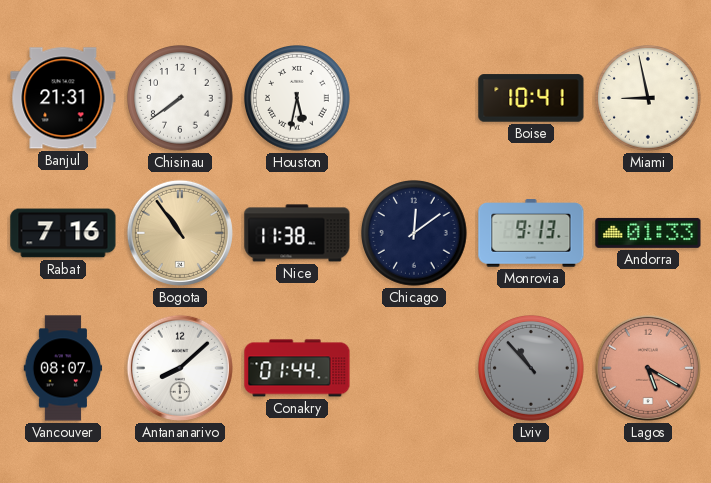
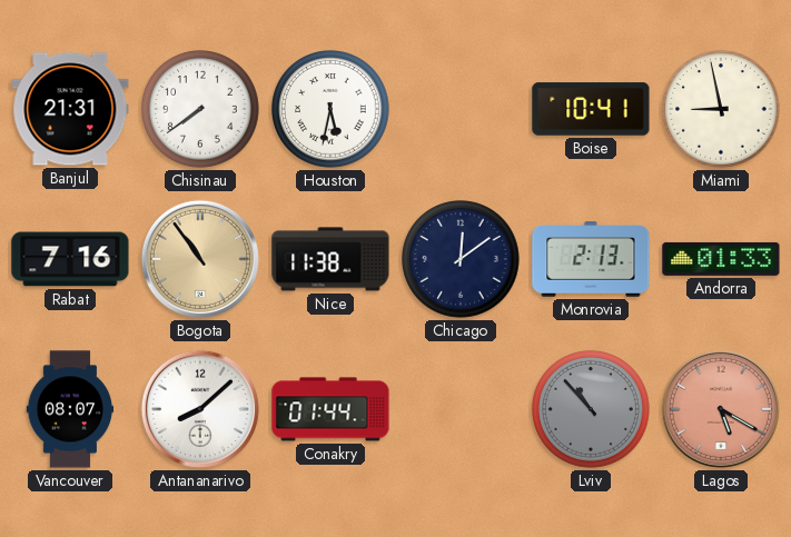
Monrovia: 9:13 -> 2:13 (591, 259)
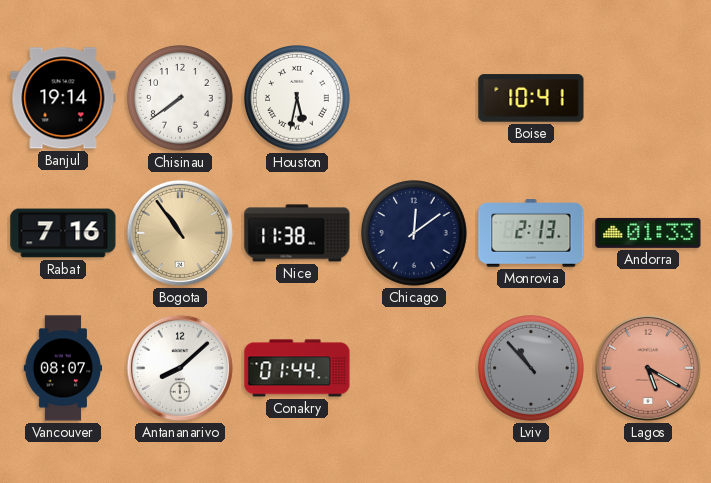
Banjul: 21:31 -> 19:14 (63, 98)
Miami: 8:58 -> none (722, 110)
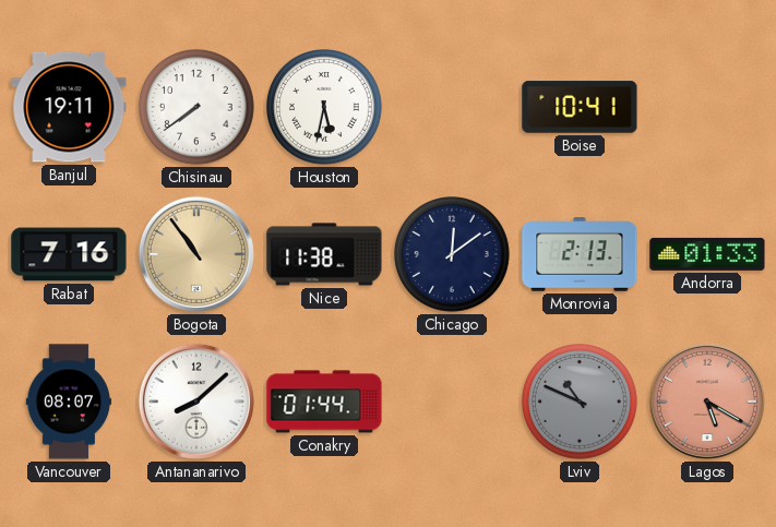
Banjul: 19:14 -> 19:11 (69, 107)
Lviv: 10:53 -> 10:49 (581, 403)
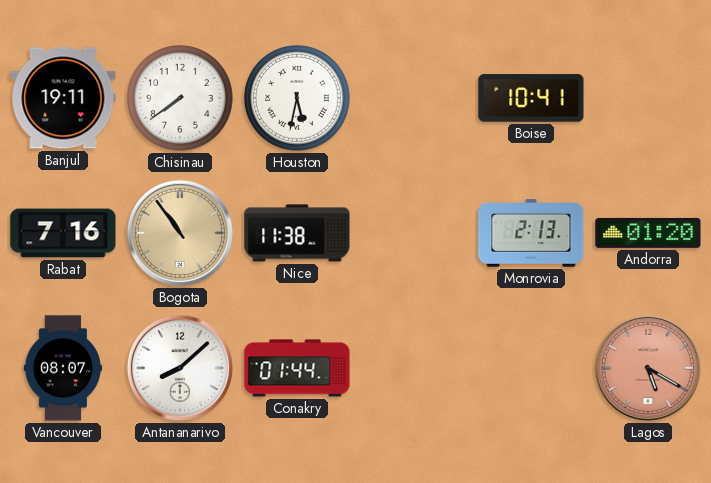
Chicago: 12:09 -> none (453, 255)
Andorra: 01:33 -> 01:20 (648, 233)
Lviv: 10:49 -> none (581, 403)
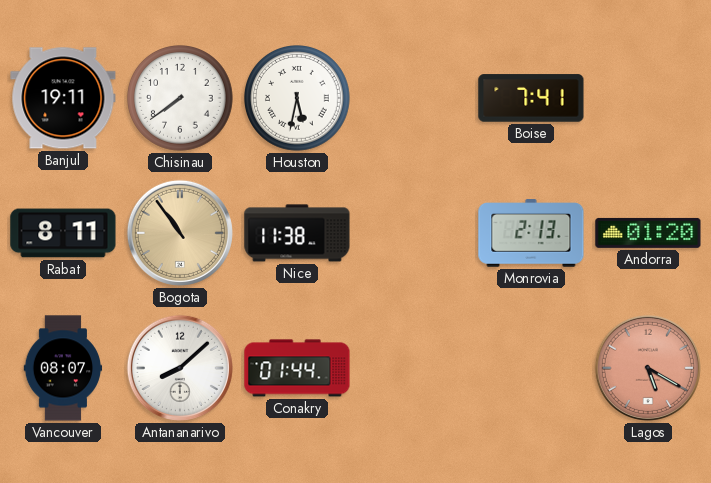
Boise: 10:41 -> 7:41 (531, 98)
Rabat: 7:16 -> 8:11 (63, 233)
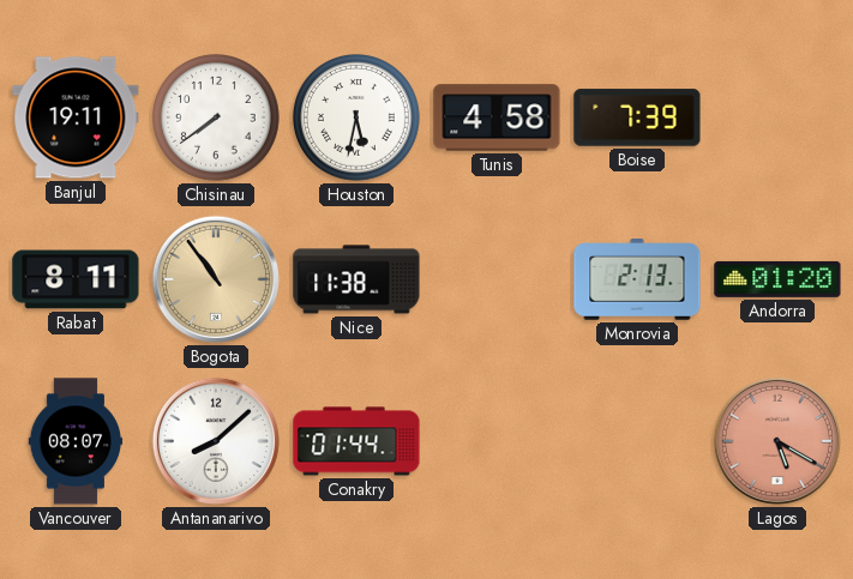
Tunis: none -> 4:58 (497, 117)
Boise: 7:41 -> 7:39 (637, 117)
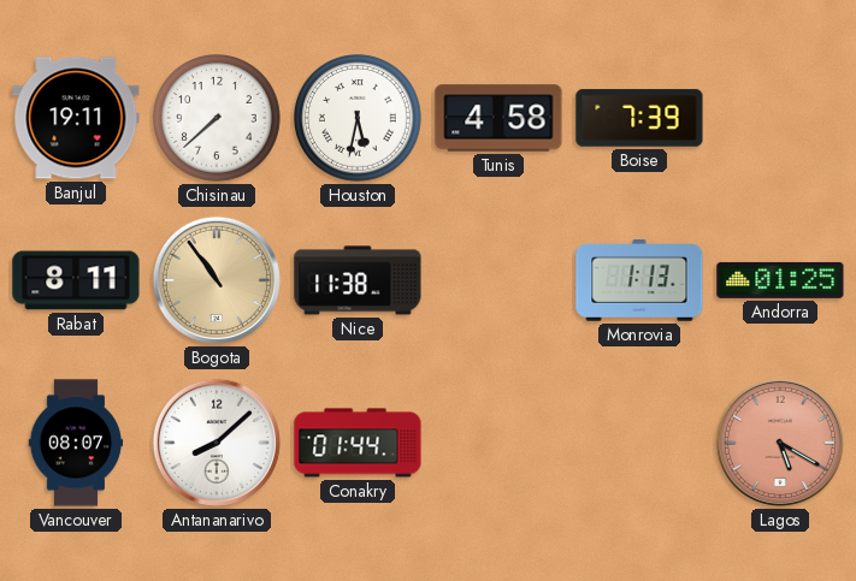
Chisinau: 7:39 -> 7:38 (218, 119)
Monrovia: 2:13 -> 1:13 (639, 280)
Andorra: 01:20 -> 01:25 (780, 280)
